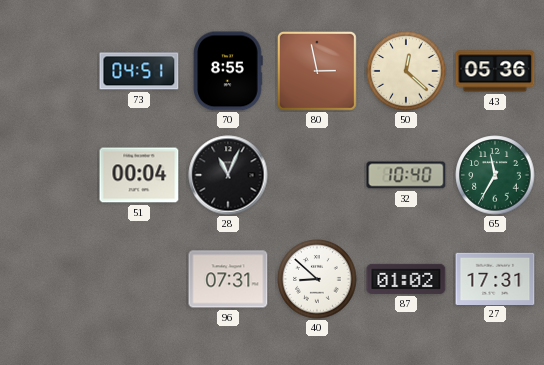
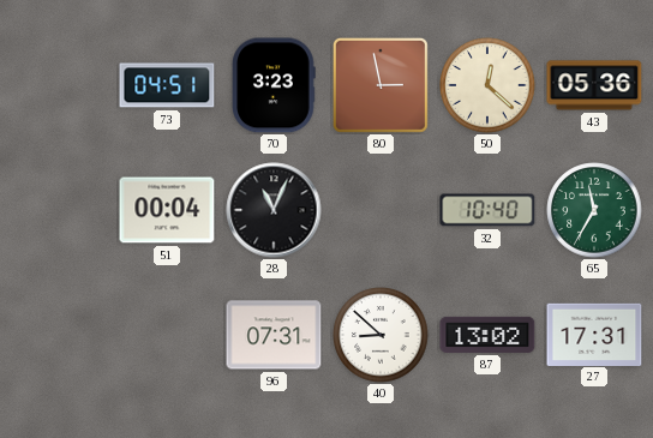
70: 8:55 -> 3:23 (274, 85)
87: 01:02 -> 13:02 (487, 335)
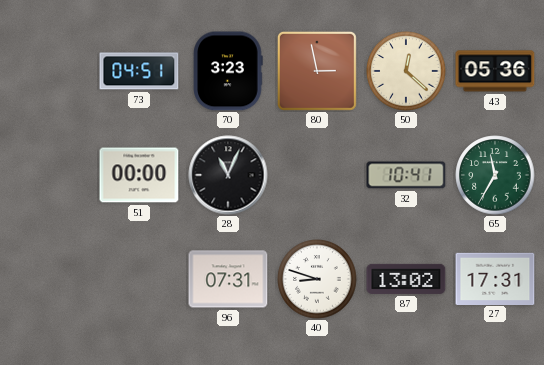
51: 00:04 -> 00:00 (139, 175)
32: 10:40 -> 10:41 (406, 175)
40: 8:52 -> 8:48 (317, 279)
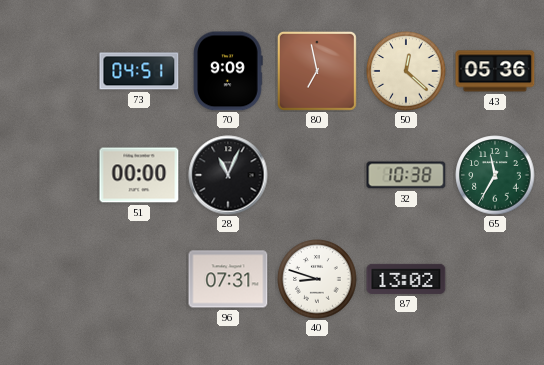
70: 3:23 -> 9:09 (228, 71)
80: 2:58 -> 6:58 (317, 71)
32: 10:41 -> 10:38 (406, 175)
27: 17:31 -> none (495, 278)
